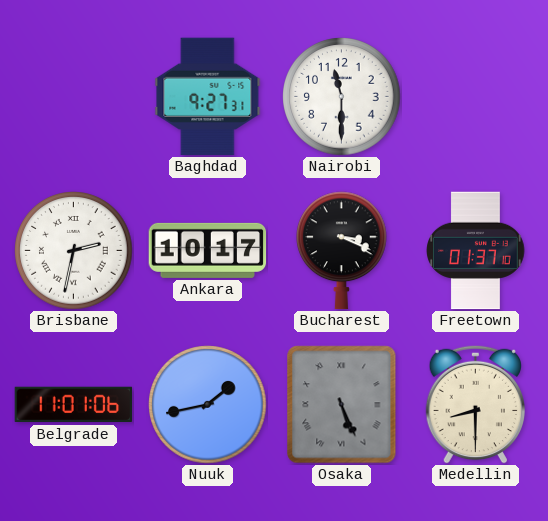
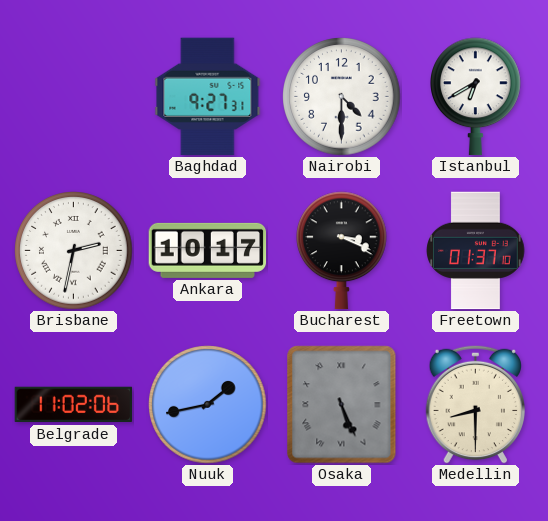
Nairobi: 11:30 -> 4:30 (342, 97)
Istanbul: none -> 6:40 (476, 97)
Belgrade: 11:01 -> 11:02 (74, 405)
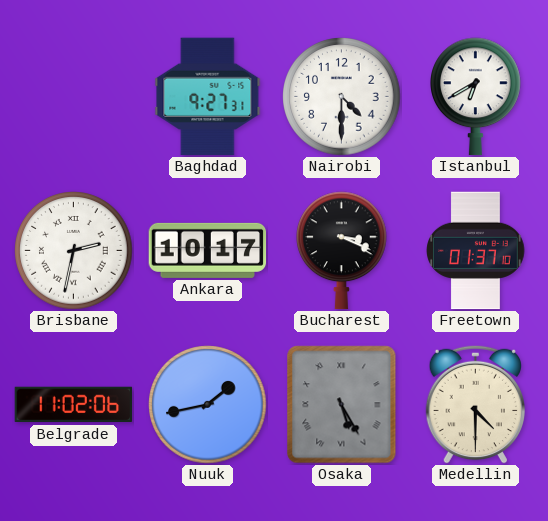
Osaka: 5:26 -> 5:25 (342, 405)
Medellin: 8:30 -> 4:30 (475, 404)
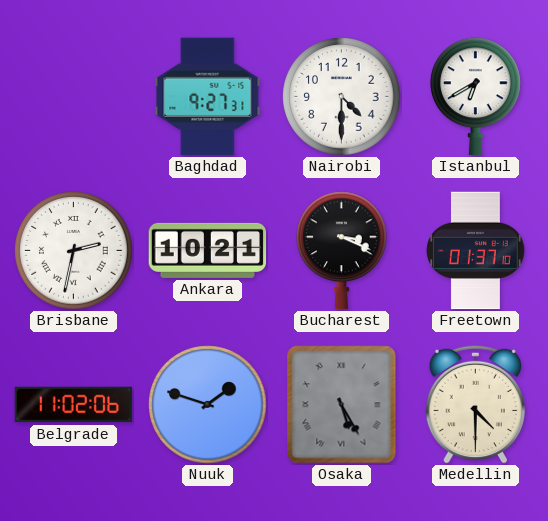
Ankara: 10:17 -> 10:21 (208, 250)
Nuuk: 1:43 -> 1:48 (208, 405)
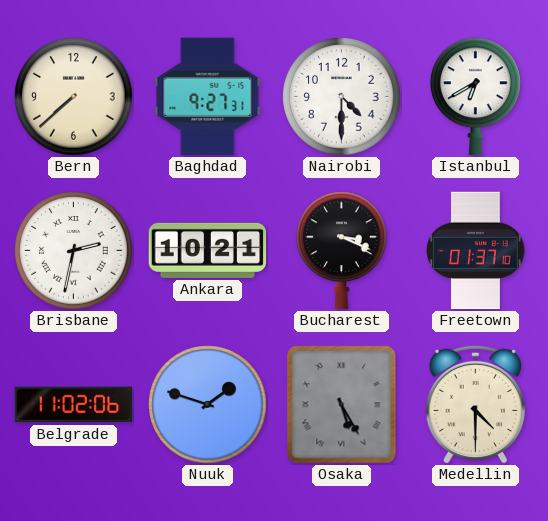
Bern: none -> 7:38 (74, 97)
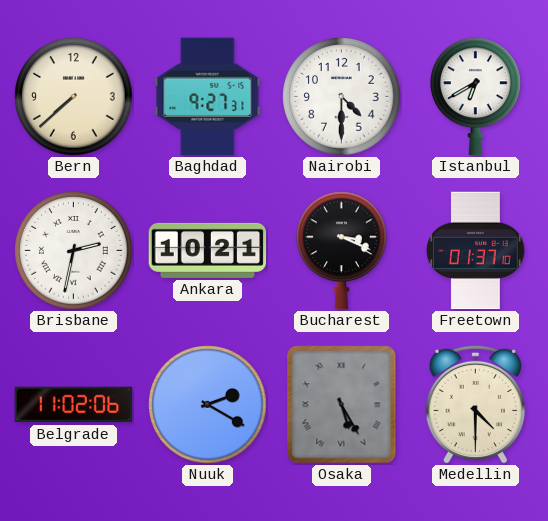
Nuuk: 1:48 -> 2:20 (208, 405)
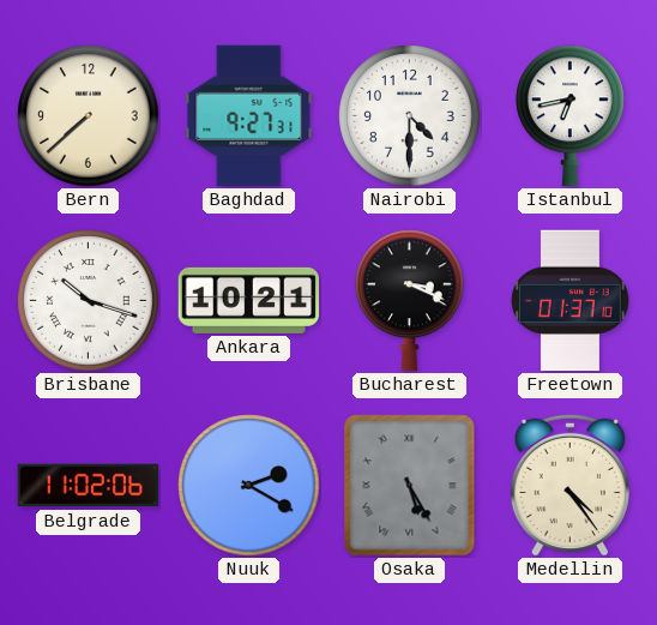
Istanbul: 6:40 -> 6:43 (571, 116)
Brisbane: 2:32 -> 10:18 (89, 301)
Medellin: 4:30 -> 4:24 (569, 485)
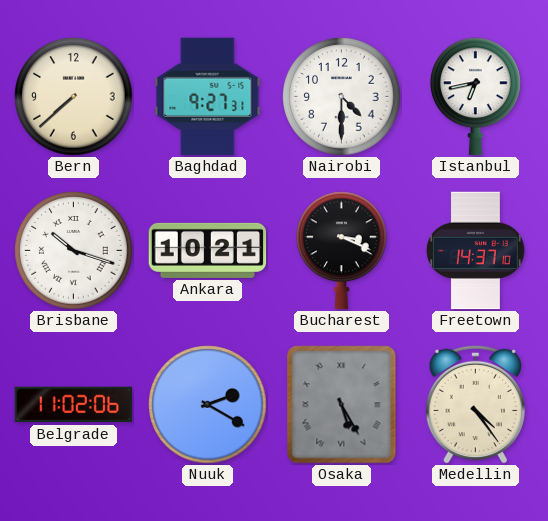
Freetown: 01:37 -> 14:37 (476, 251)
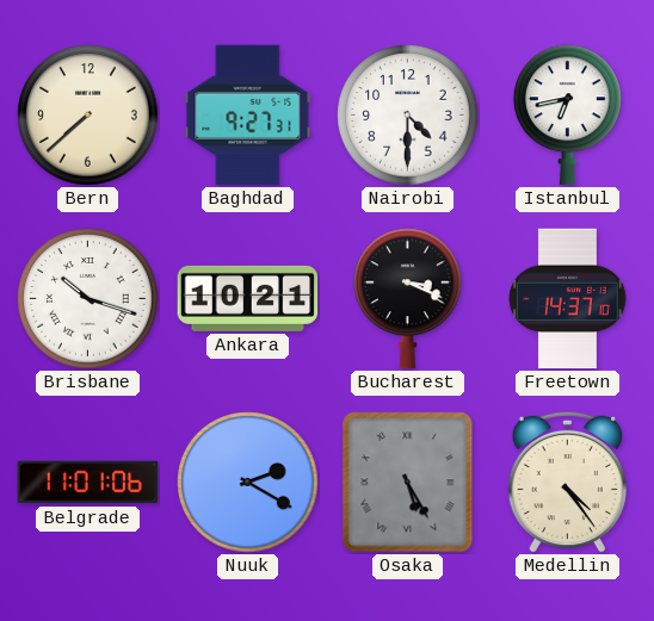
Belgrade: 11:02 -> 11:01 (88, 483)
